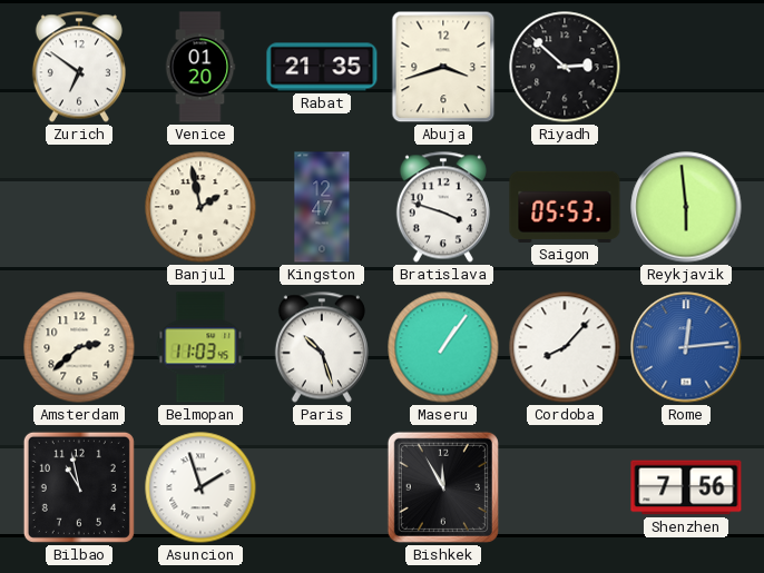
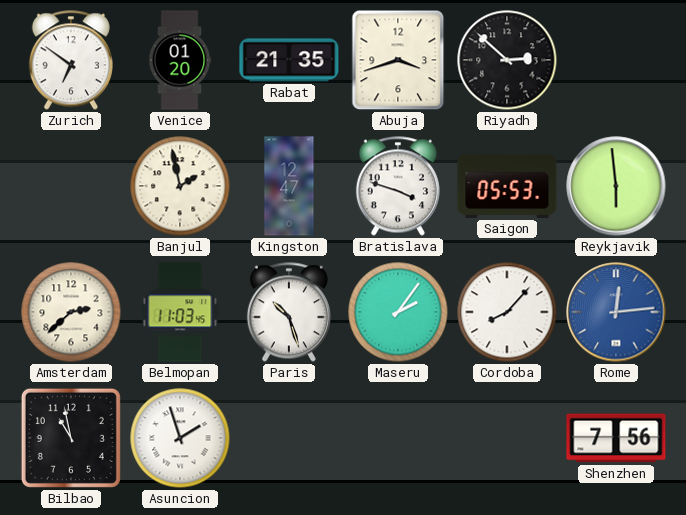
Maseru: 1:06 -> 2:06 (398, 312)
Bishkek: 11:55 -> none (443, 487)
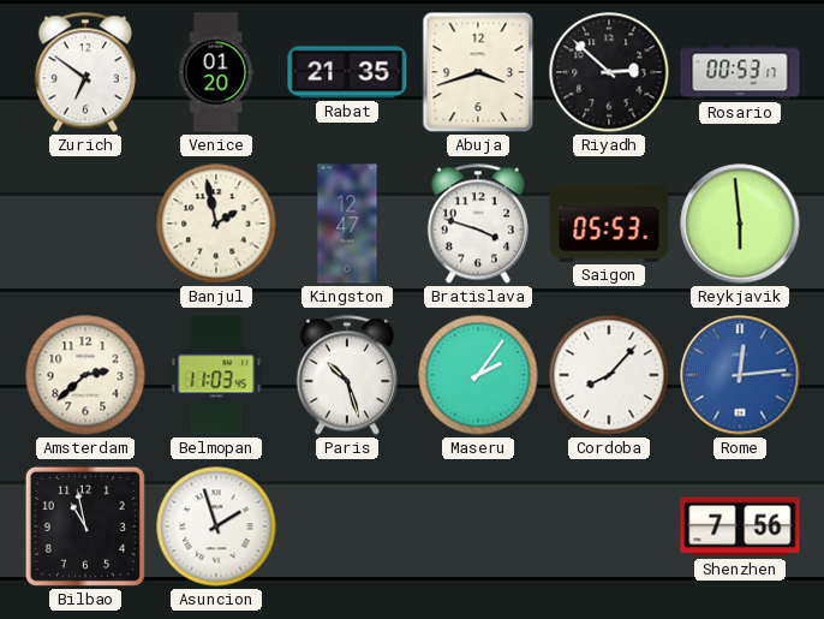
Rosario: none -> 00:53 (740, 72)
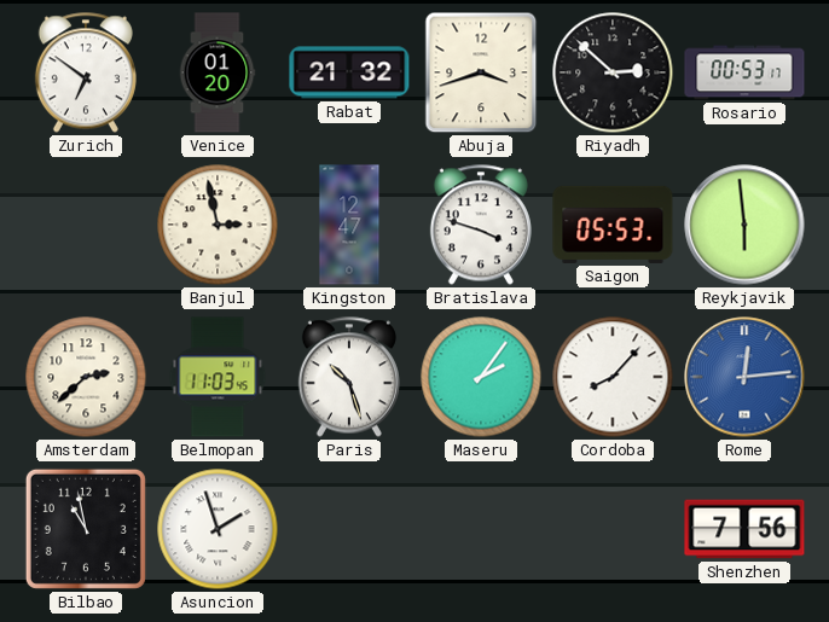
Rabat: 21:35 -> 21:32 (349, 72)
Banjul: 1:58 -> 2:58 (218, 225)
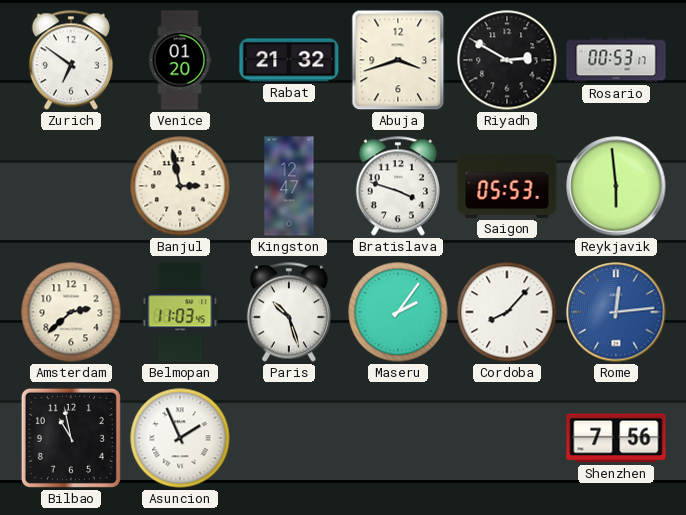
Riyadh: 2:52 -> 2:50 (507, 60)
Asuncion: 1:57 -> 1:56 (180, 438)
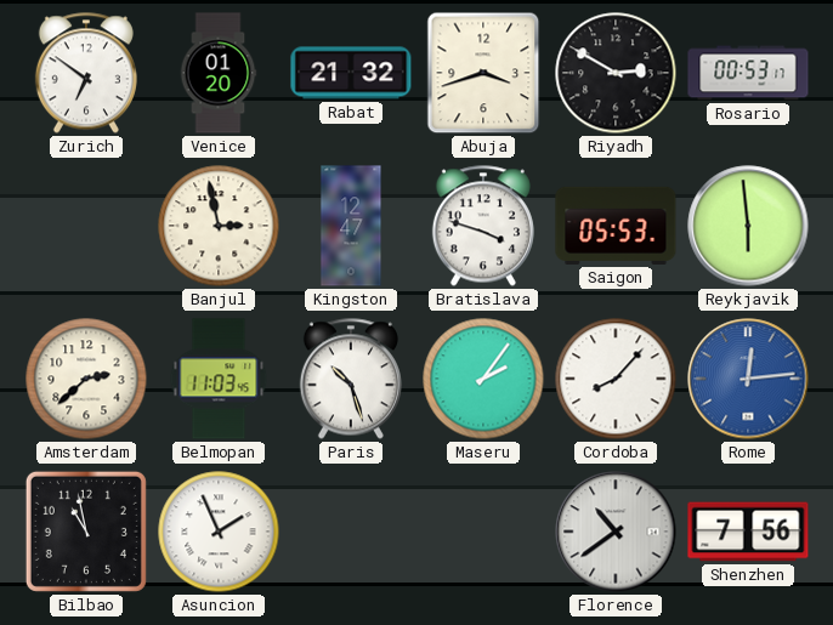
Florence: none -> 10:39 (616, 532)
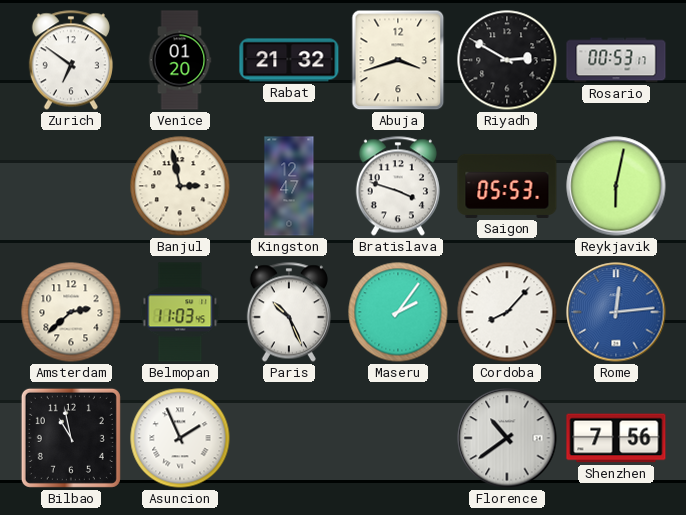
Reykjavik: 5:59 -> 6:02 (616, 186)
Paris: 10:27 -> 10:26 (289, 312)
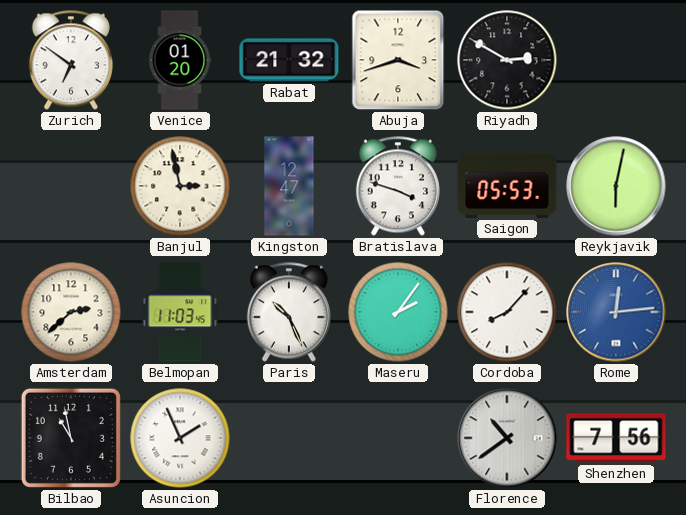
Rosario: 00:53 -> none (616, 60)
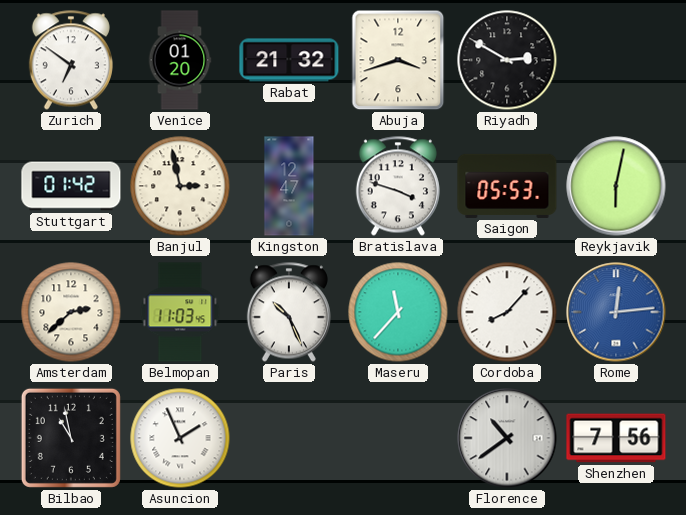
Stuttgart: none -> 01:42 (71, 186)
Maseru: 2:06 -> 11:37 (398, 312)
